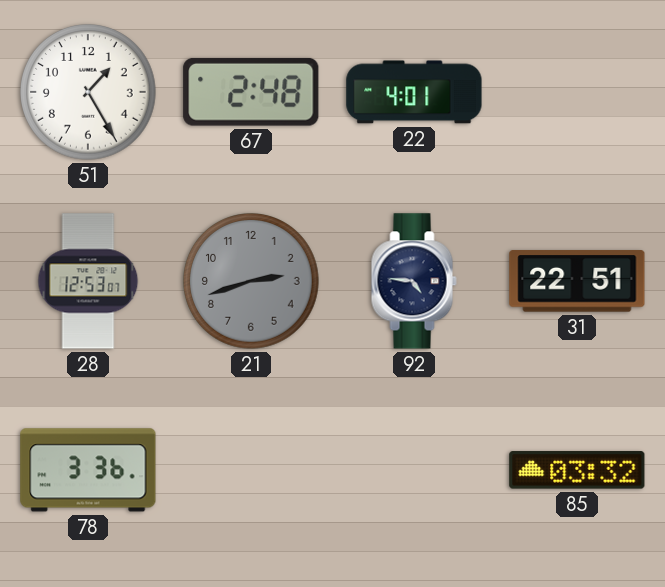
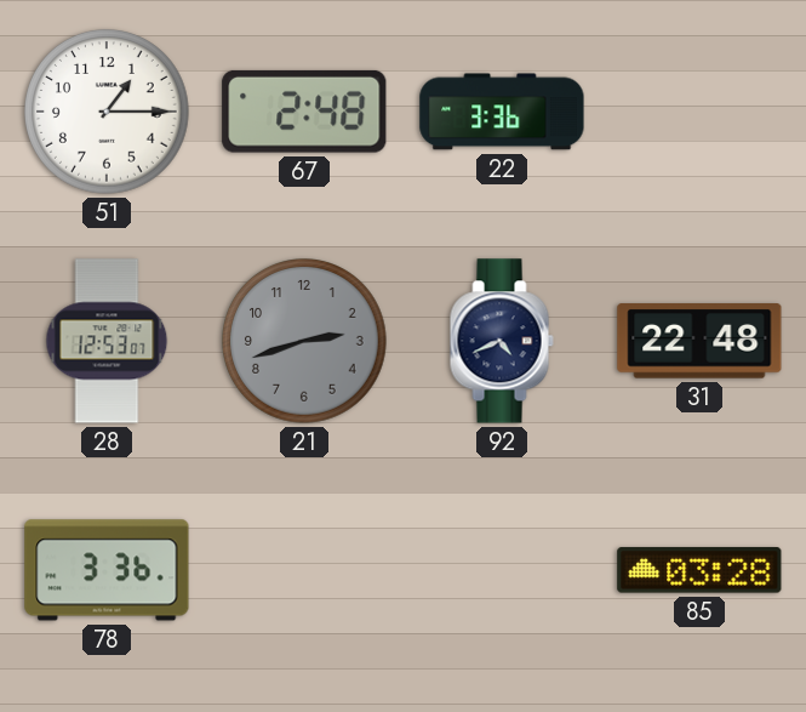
51: 1:25 -> 1:15 (108, 113)
22: 4:01 -> 3:36 (502, 112)
92: 4:46 -> 4:41 (502, 341)
31: 22:51 -> 22:48 (699, 341)
85: 03:32 -> 03:28 (699, 570)
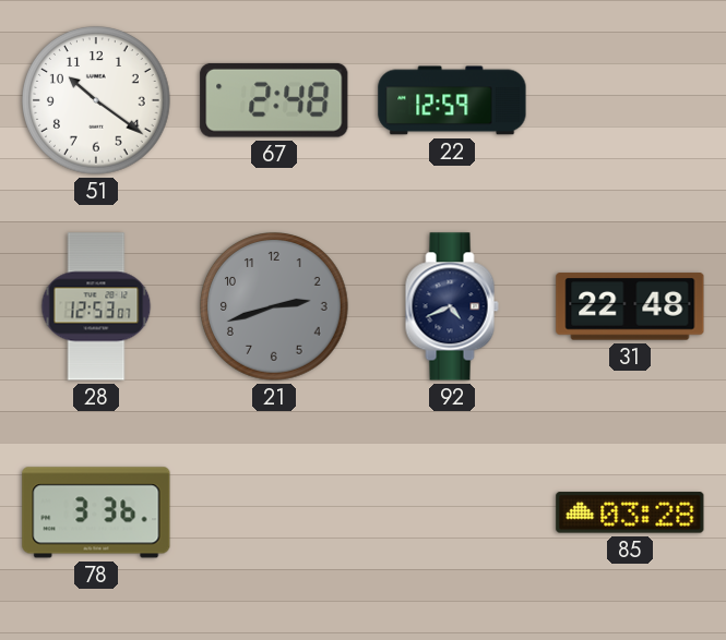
51: 1:15 -> 10:21 (97, 101)
22: 3:36 -> 12:59 (452, 100)
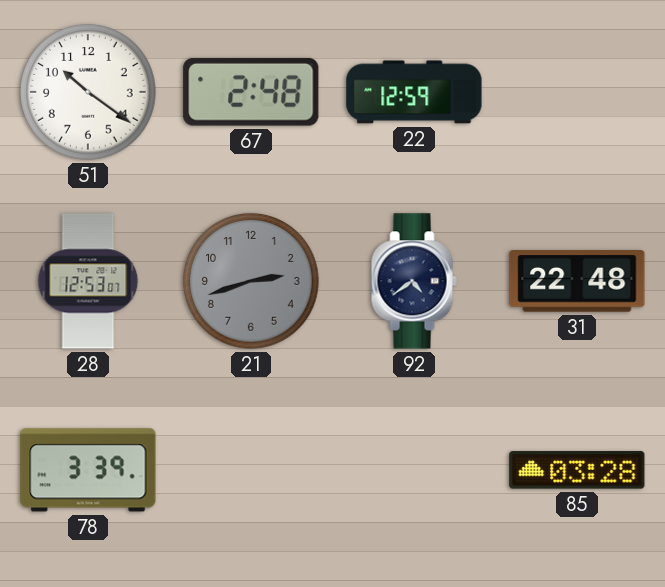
92: 4:41 -> 4:39 (414, 281)
78: 3:36 -> 3:39 (88, 470)
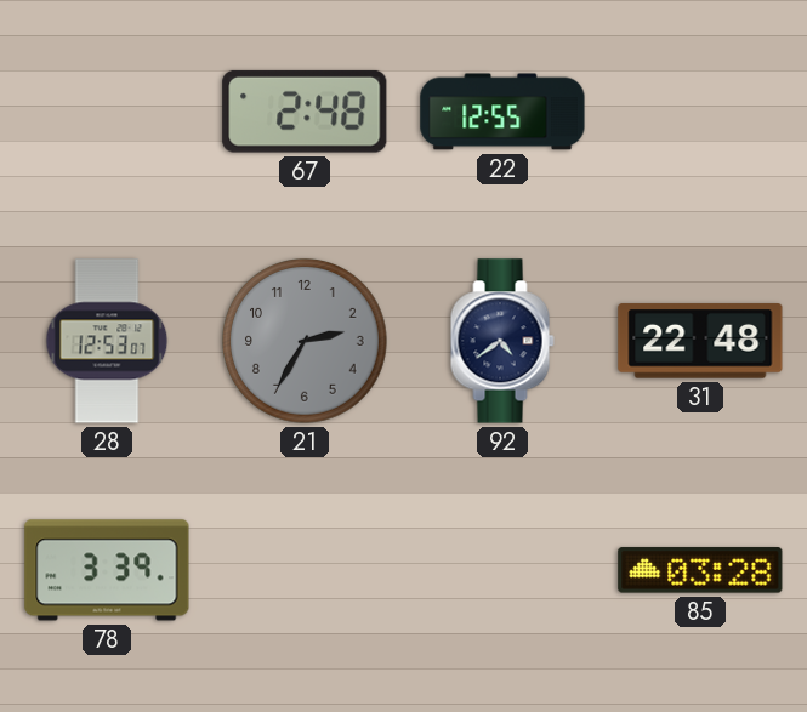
51: 10:21 -> none (89, 93)
22: 12:59 -> 12:55 (502, 112)
21: 2:42 -> 2:35 (306, 342)
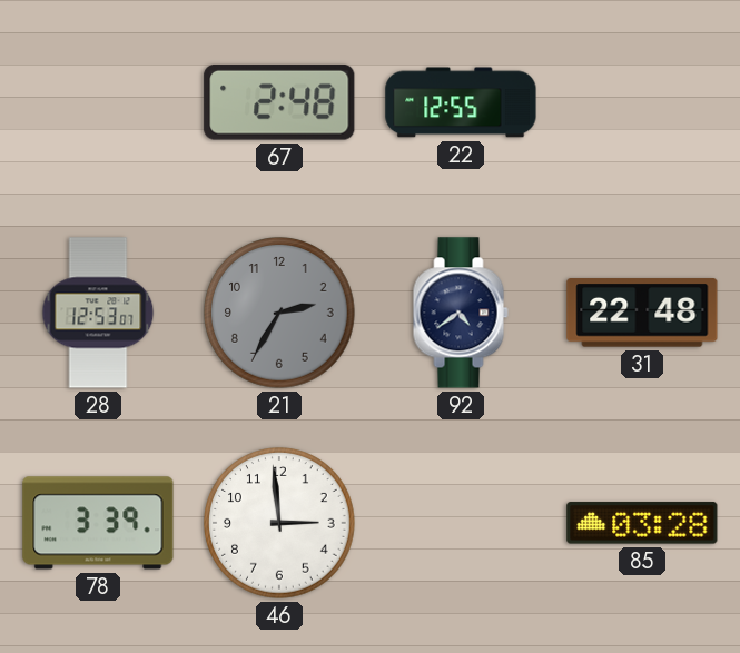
46: none -> 2:59 (280, 524)
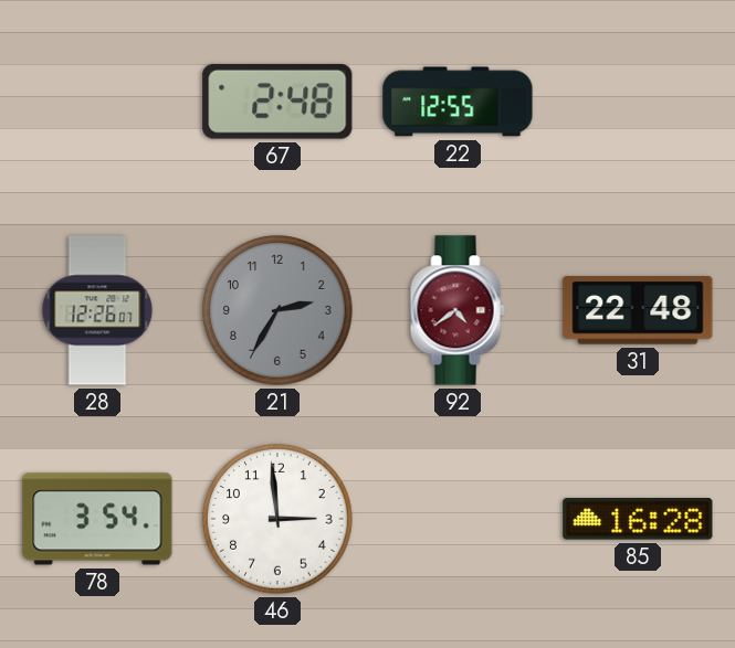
28: 12:53 -> 12:26 (97, 310)
92 dial: navy -> burgundy (458, 310)
78: 3:39 -> 3:54 (97, 519)
85: 03:28 -> 16:28 (638, 519)
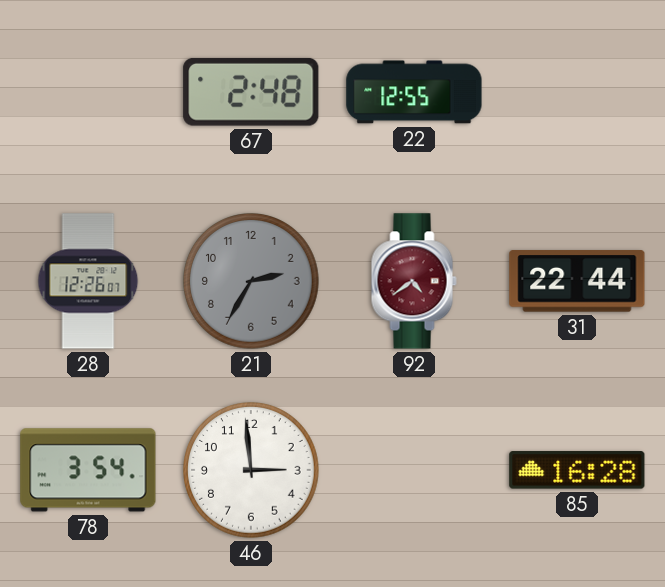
31: 22:48 -> 22:44 (577, 281)
